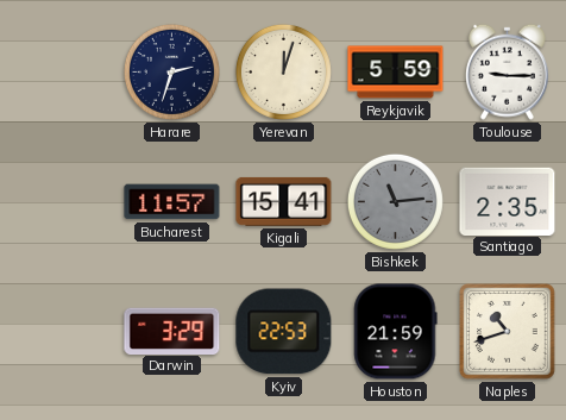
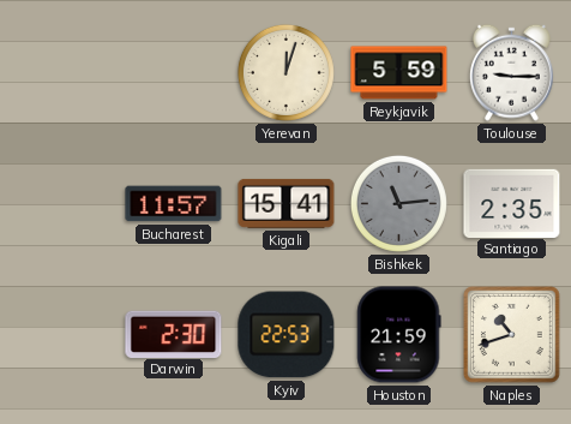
Harare: 2:33 -> none (171, 71)
Darwin: 3:29 -> 2:30 (174, 334)
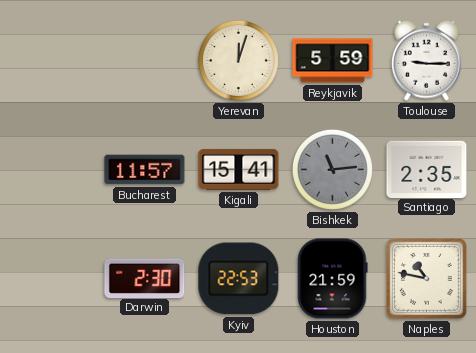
Naples: 10:42 -> 10:47 (427, 279)
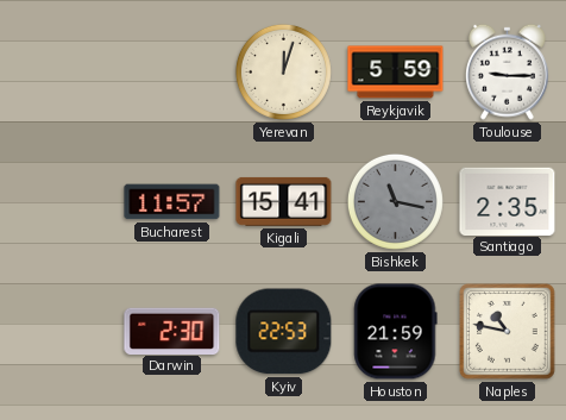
Bishkek: 11:14 -> 11:17 (395, 201)
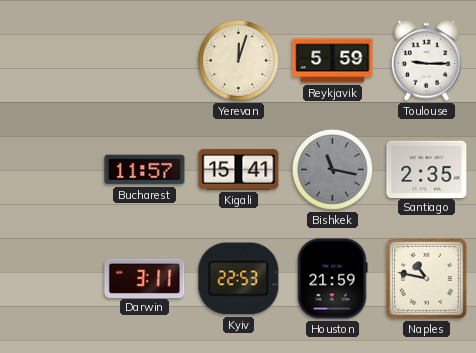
Darwin: 2:30 -> 3:11 (145, 278)
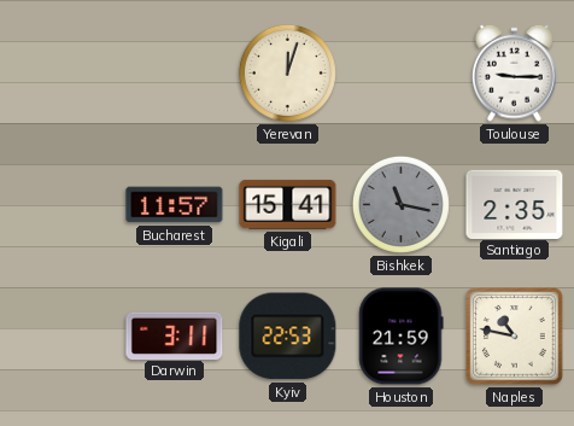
Reykjavik: 5:59 -> none (333, 61)
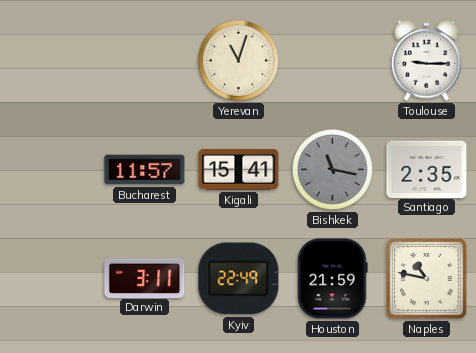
Yerevan: 12:03 -> 11:03 (238, 60)
Kyiv: 22:53 -> 22:49 (239, 279)
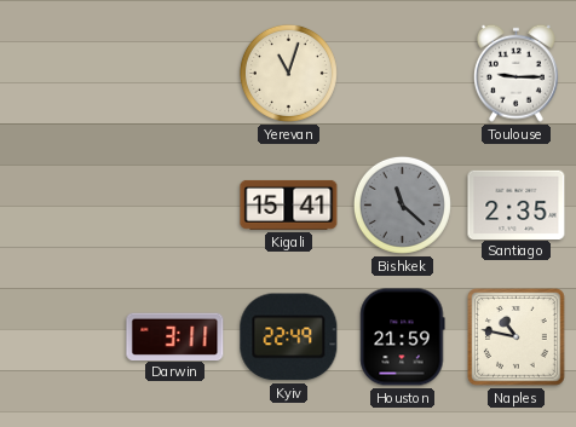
Bucharest: 11:57 -> none (145, 170)
Bishkek: 11:17 -> 11:22 (402, 204)
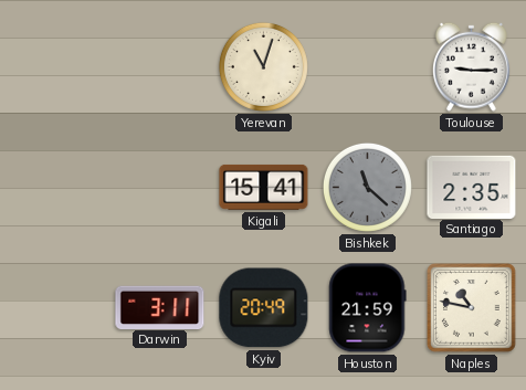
Kyiv: 22:49 -> 20:49 (264, 308)
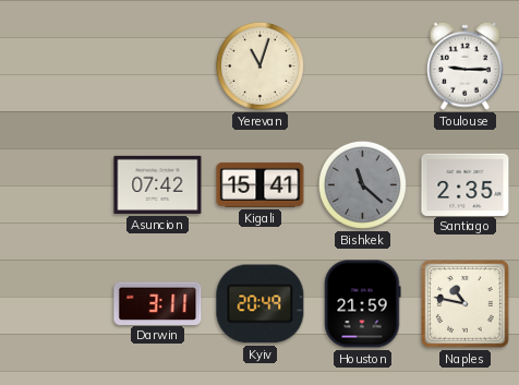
Asuncion: none -> 07:42 (158, 184)
